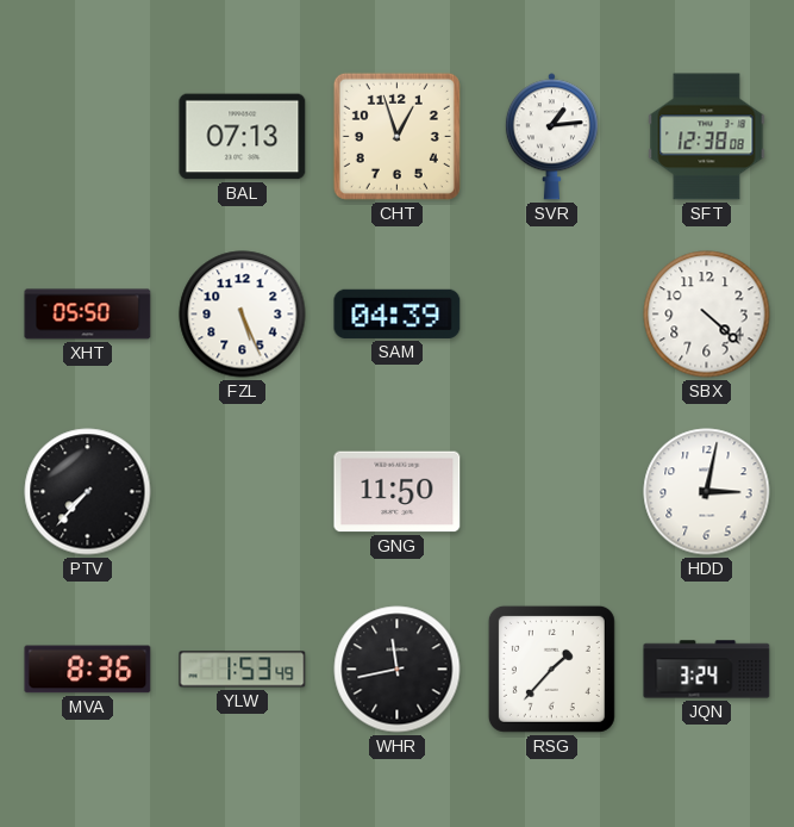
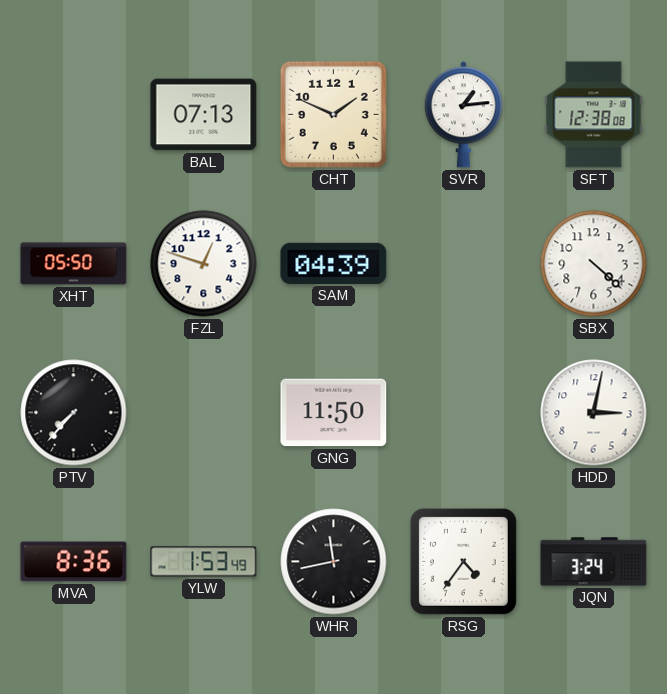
CHT: 12:57 -> 1:49 (333, 114)
FZL: 5:26 -> 12:48 (204, 264)
RSG: 1:37 -> 4:36 (463, 561)
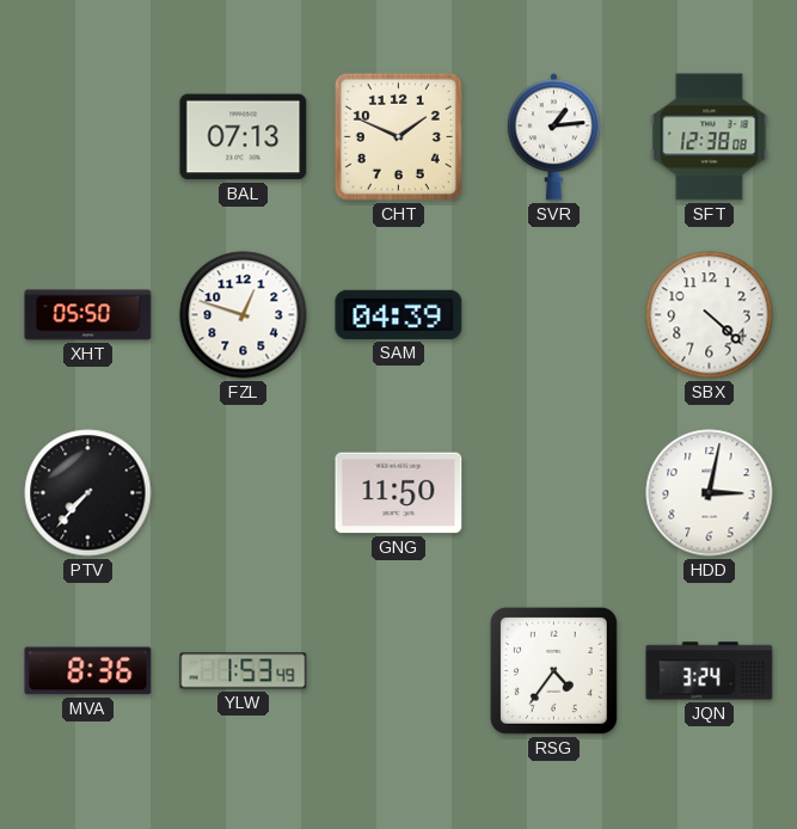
WHR: 11:43 -> none (334, 562)
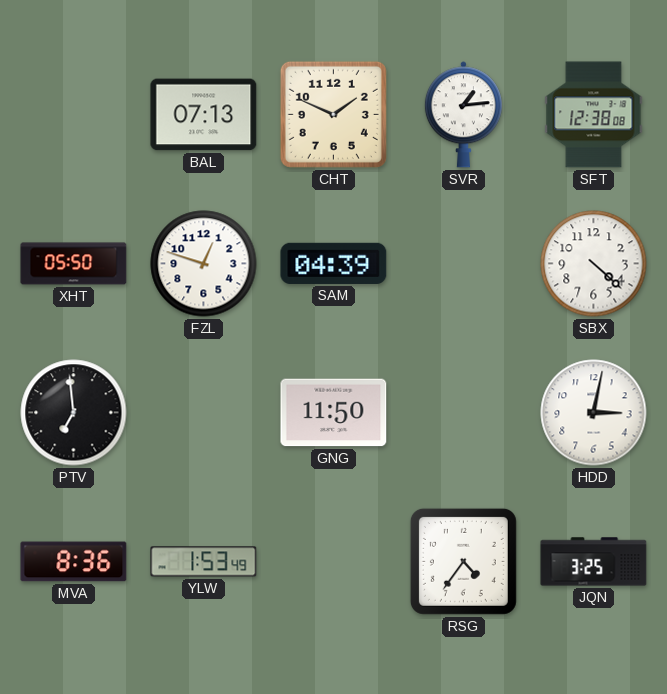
PTV: 7:37 -> 6:59 (74, 413)
JQN: 3:24 -> 3:25 (594, 562)
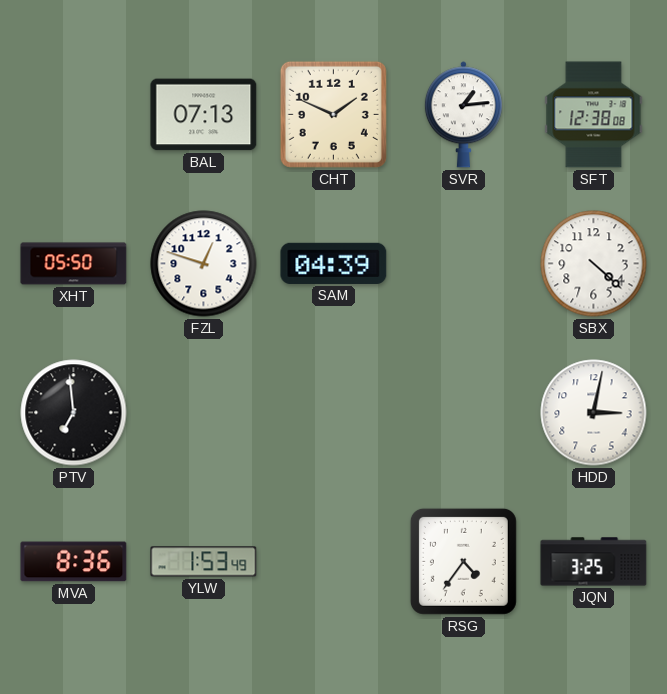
GNG: 11:50 -> none (334, 413)
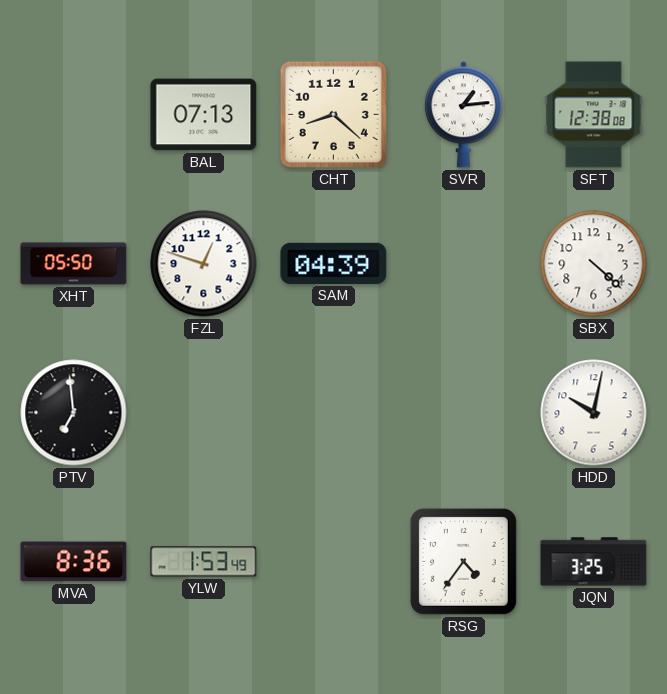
CHT: 1:49 -> 8:22 (333, 114)
HDD: 3:02 -> 10:02 (594, 413)
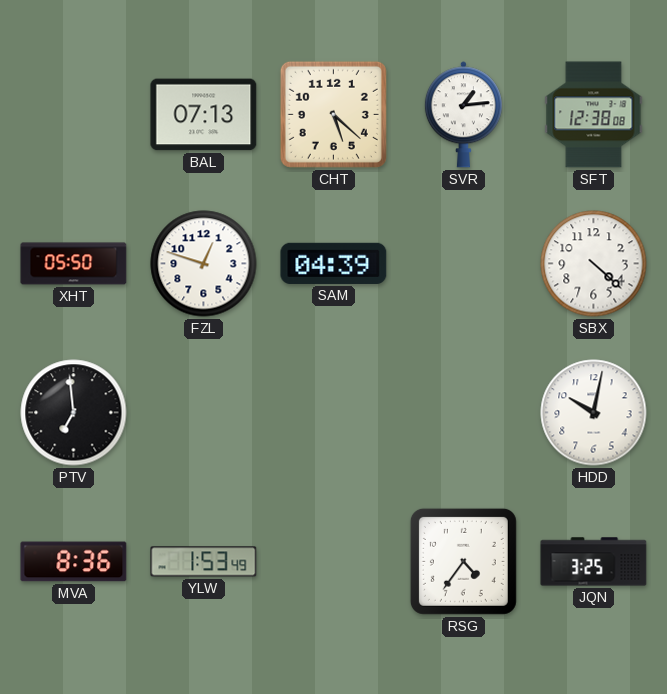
CHT: 8:22 -> 5:22 (333, 114)
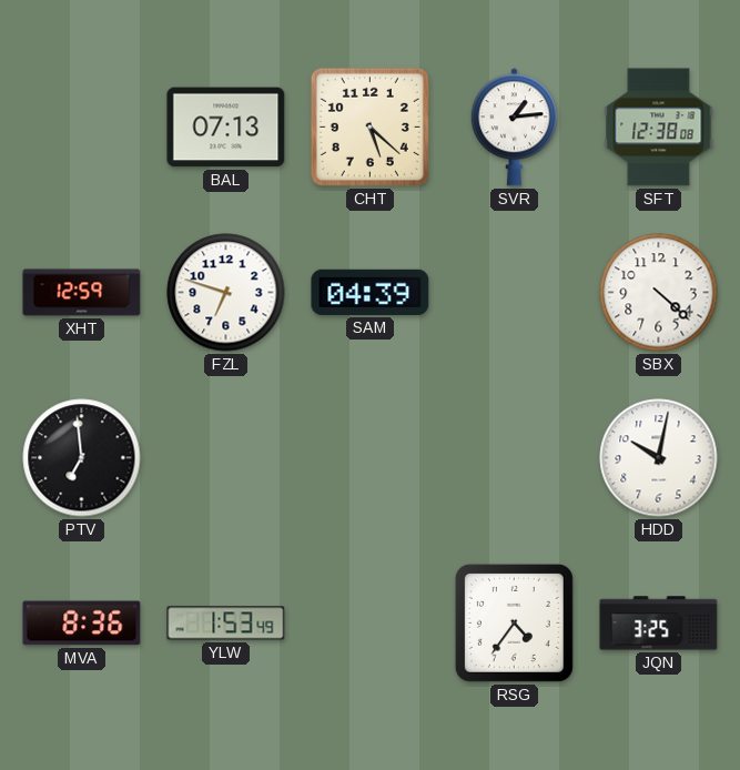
XHT: 05:50 -> 12:59 (82, 293)
FZL: 12:48 -> 6:48 (226, 293)
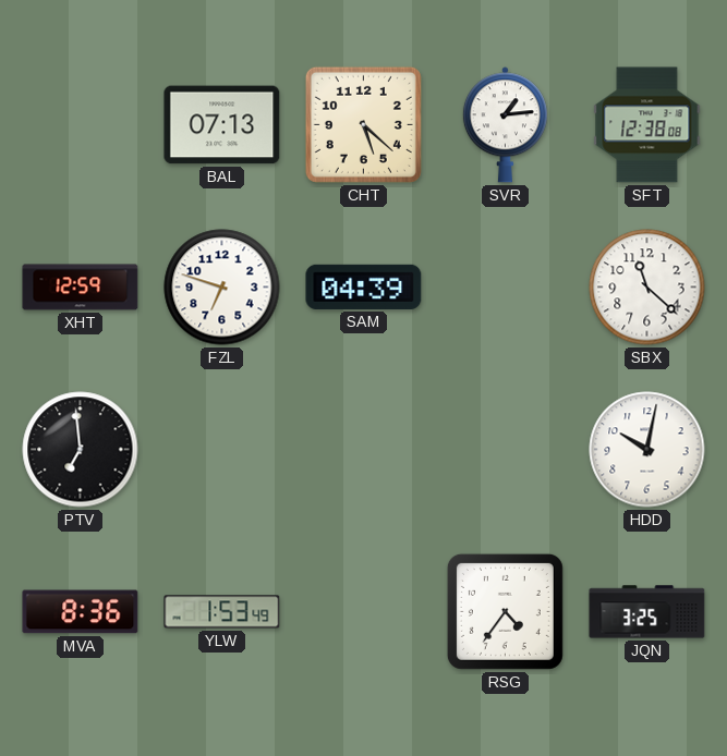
SBX: 4:22 -> 11:22 (647, 288)
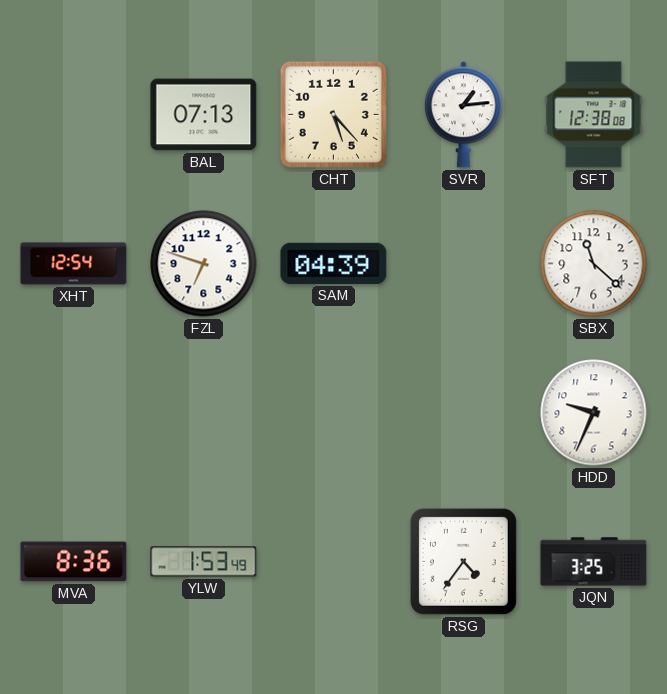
CHT: 5:22 -> 5:23 (333, 114)
XHT: 12:59 -> 12:54 (74, 264)
PTV: 6:59 -> none (81, 450)
HDD: 10:02 -> 9:34 (594, 413)
